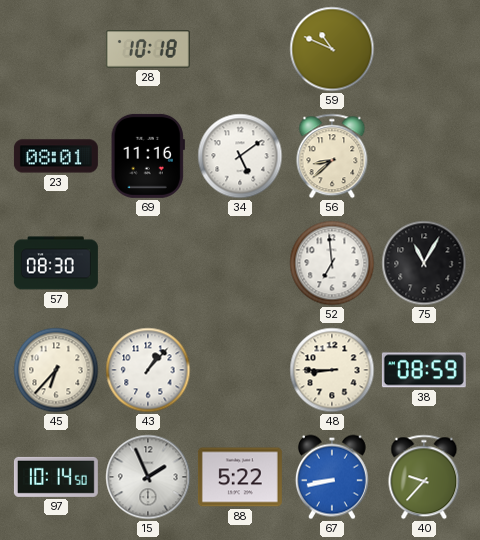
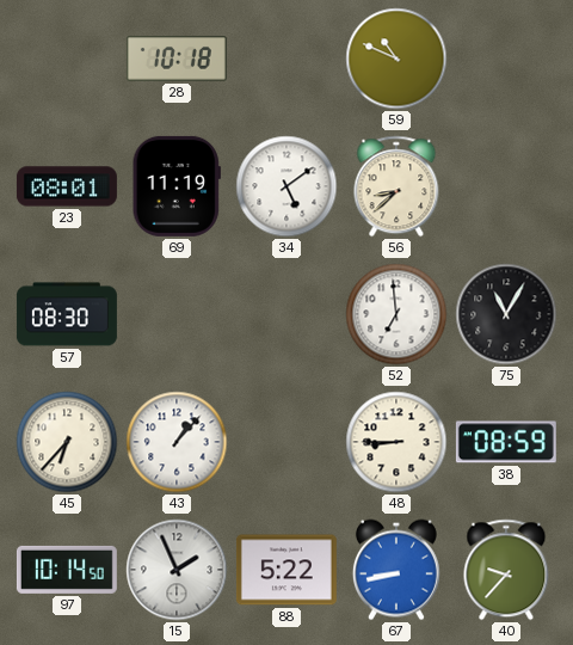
69: 11:16 -> 11:19 (177, 186)
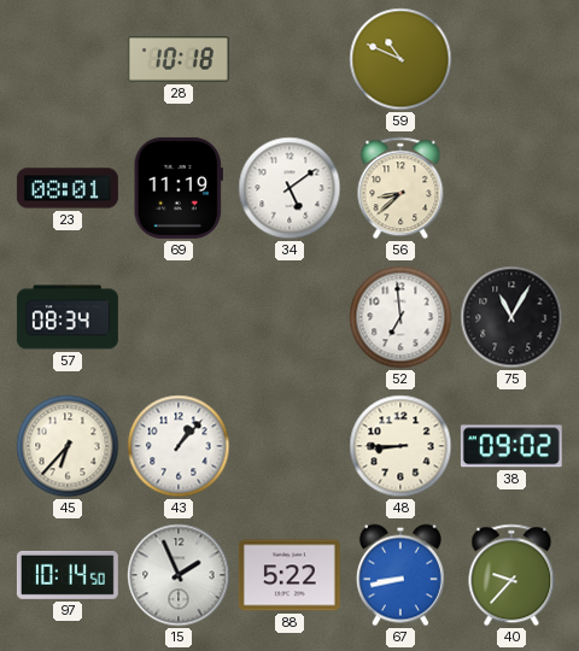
57: 08:30 -> 08:34 (68, 317)
38: 08:59 -> 09:02 (511, 446)
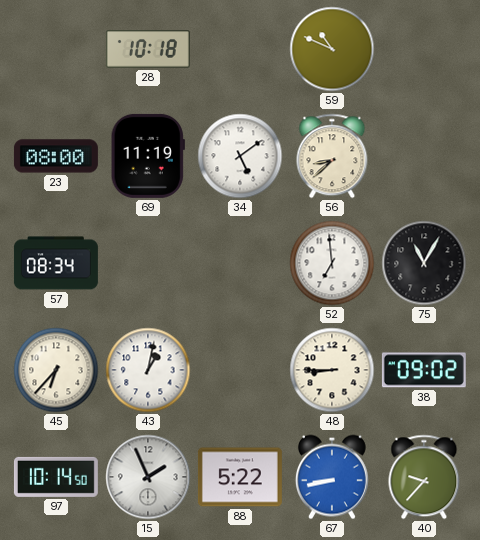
23: 08:01 -> 08:00 (56, 156)
43: 1:07 -> 1:02 (148, 370)
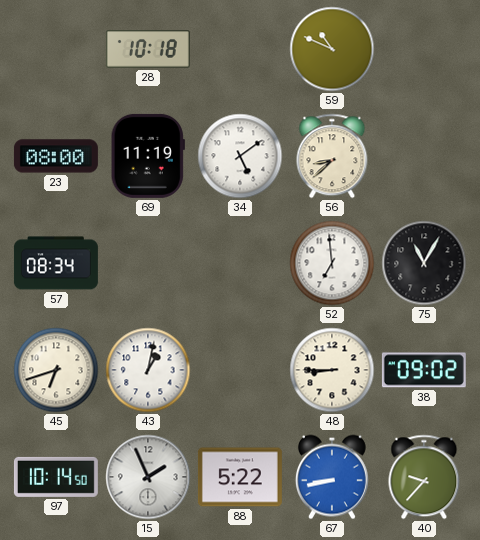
45: 6:37 -> 6:42 (56, 370)
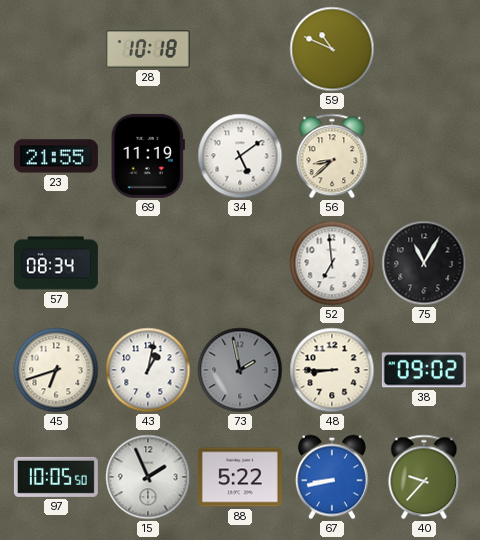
23: 08:00 -> 21:55 (56, 156)
73: none -> 1:58 (240, 370)
97: 10:14 -> 10:05 (56, 477)
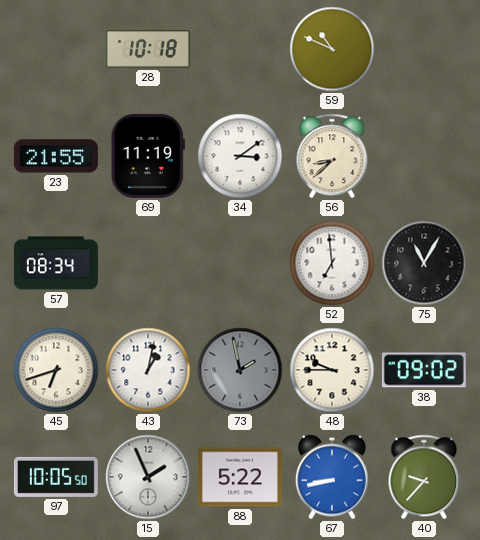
34: 5:09 -> 3:09 (240, 156)
48: 8:45 -> 9:45 (332, 370)
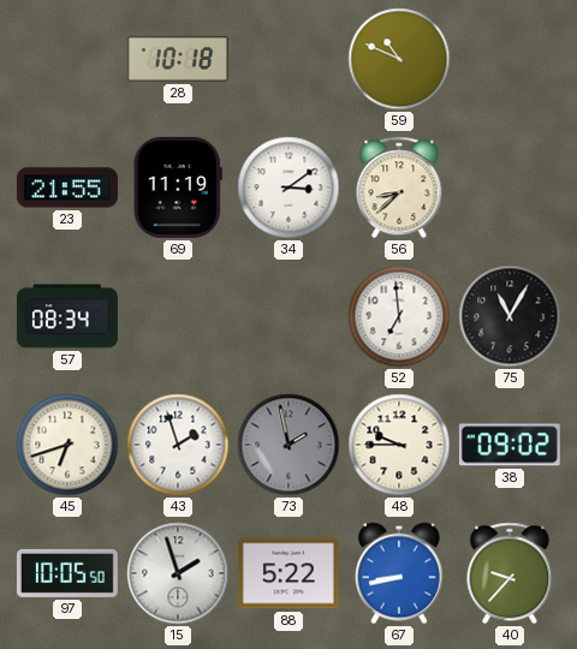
43: 1:02 -> 1:57 (178, 445)
15: 1:56 -> 1:57 (178, 573)
